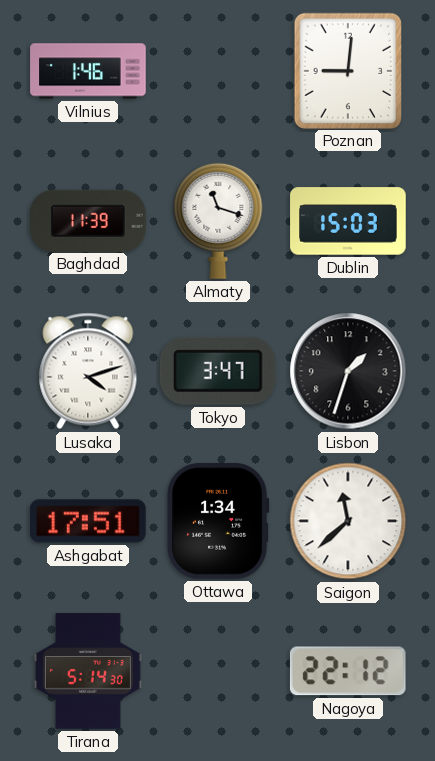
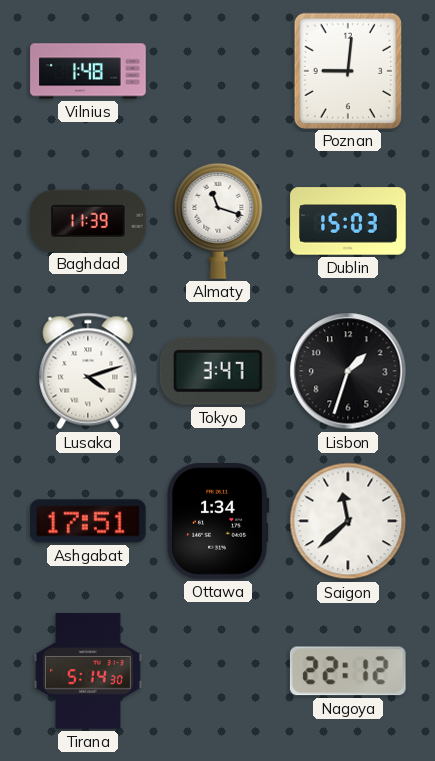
Vilnius: 1:46 -> 1:48 (88, 71)
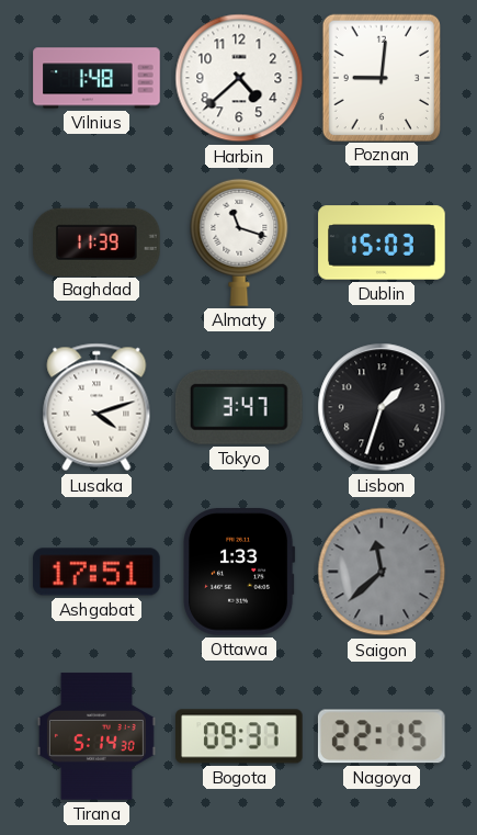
Harbin: none -> 4:38 (239, 78)
Ottawa: 1:34 -> 1:33 (240, 573)
Saigon dial: white -> grey (382, 572)
Bogota: none -> 09:37 (239, 736)
Nagoya: 22:12 -> 22:15 (382, 736)
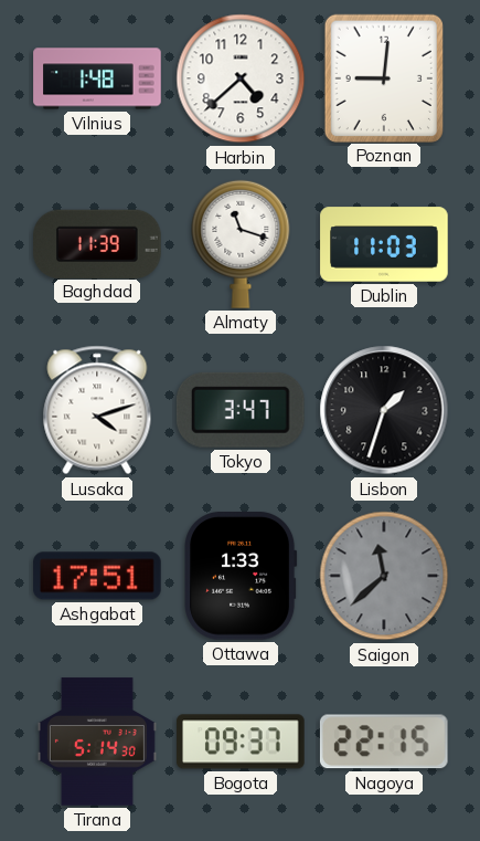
Dublin: 15:03 -> 11:03 (384, 244)
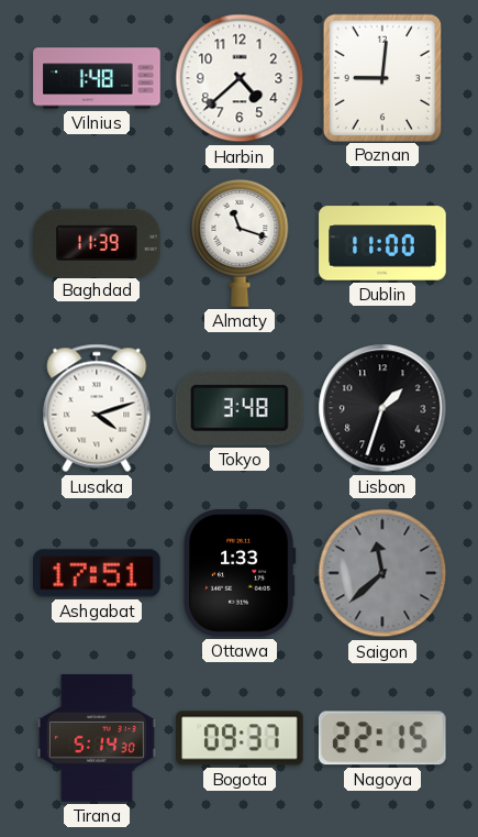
Dublin: 11:03 -> 11:00 (382, 243)
Tokyo: 3:47 -> 3:48 (240, 408)
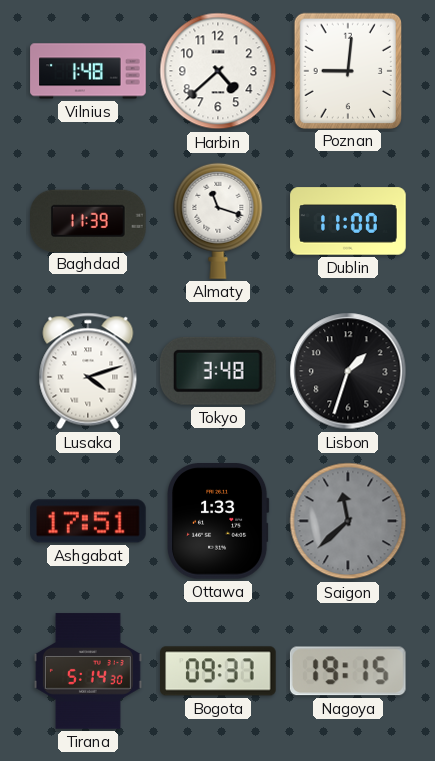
Nagoya: 22:15 -> 19:15 (348, 671)
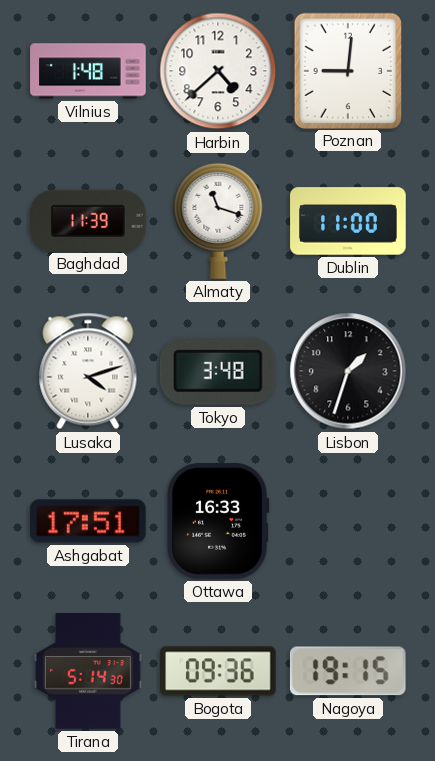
Ottawa: 1:33 -> 16:33 (219, 522)
Saigon: 11:38 -> none (348, 521)
Bogota: 09:37 -> 09:36 (218, 671)
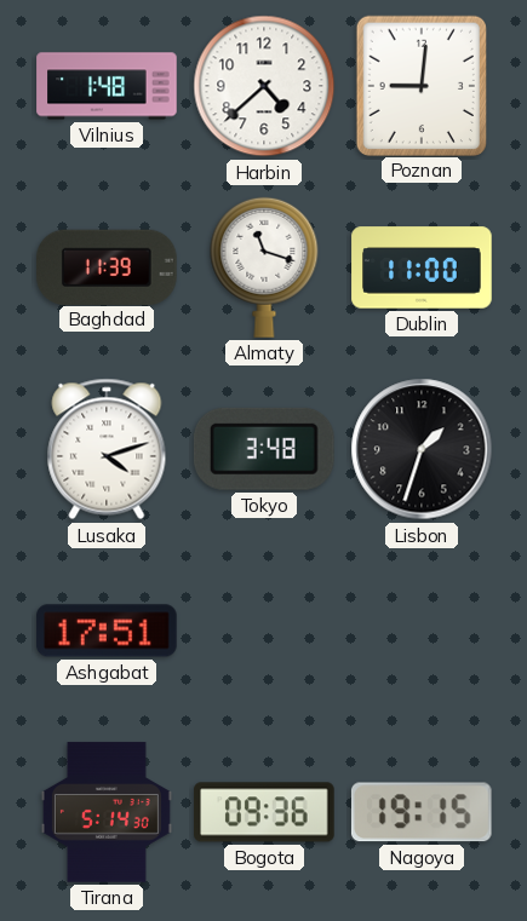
Ottawa: 16:33 -> none (219, 522)
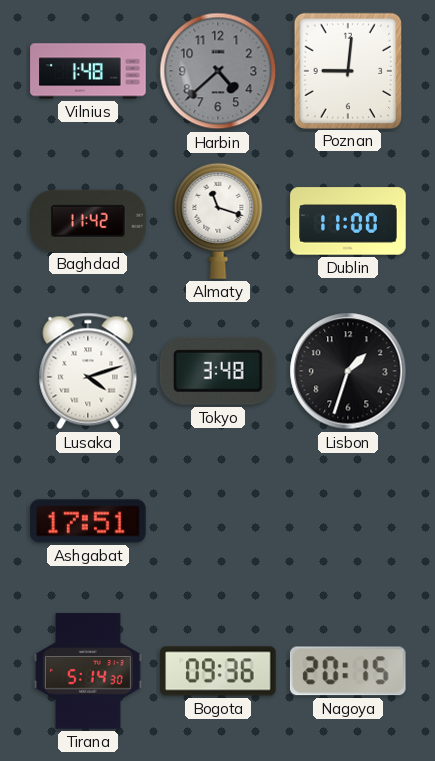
Harbin dial: white -> grey (218, 71)
Baghdad: 11:39 -> 11:42 (88, 220)
Nagoya: 19:15 -> 20:15 (348, 671)
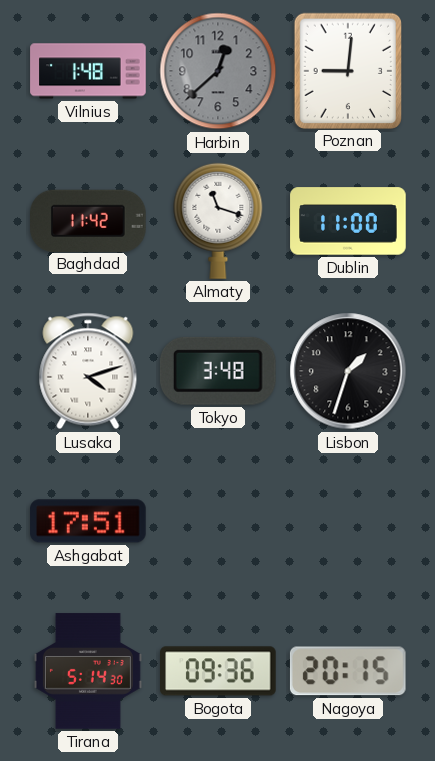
Harbin: 4:38 -> 12:38 (218, 71)
